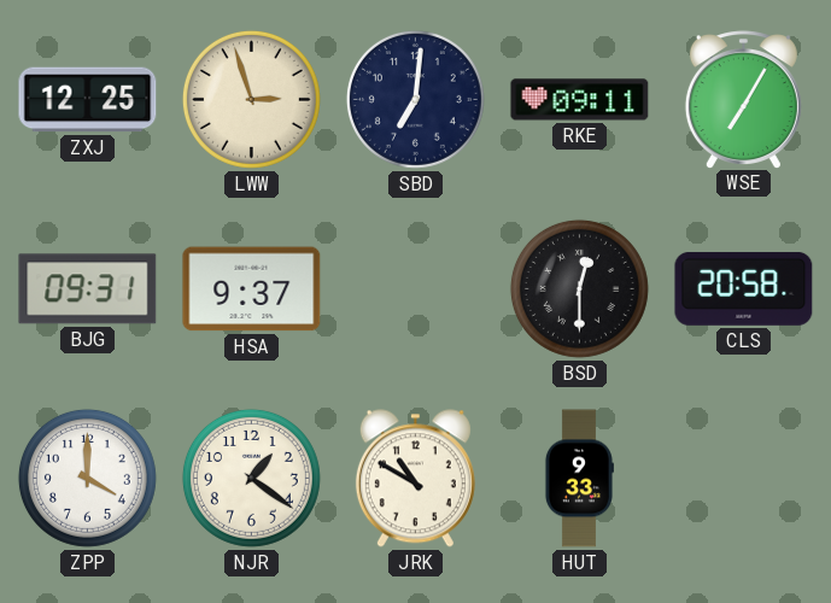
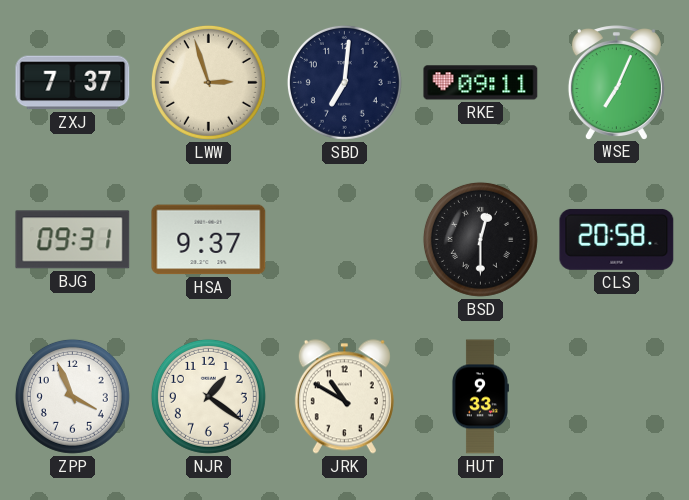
ZXJ: 12:25 -> 7:37 (73, 83)
WSE: 7:05 -> 7:04 (616, 82)
ZPP: 4:00 -> 3:56 (72, 396)
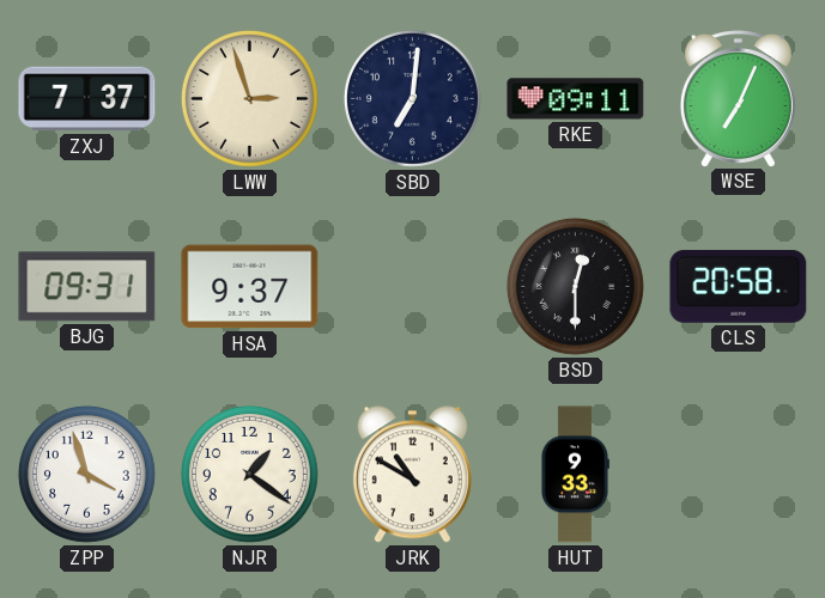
ZPP: 3:56 -> 3:57 (86, 474)
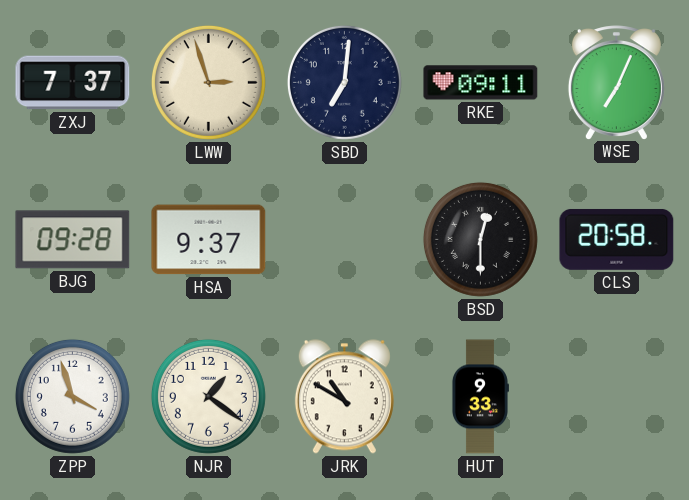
BJG: 09:31 -> 09:28 (73, 240)
